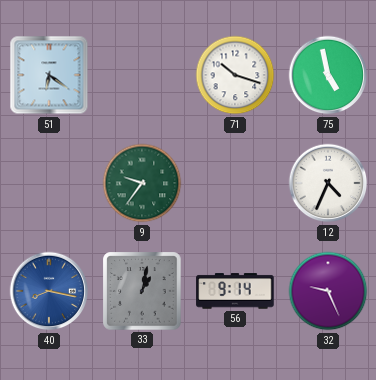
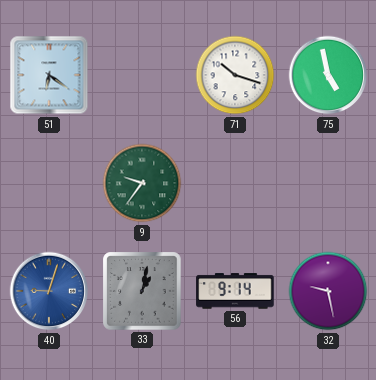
12: 4:34 -> none (328, 183)
40: 8:17 -> 9:03 (49, 291)
32: 9:26 -> 9:28 (328, 291)
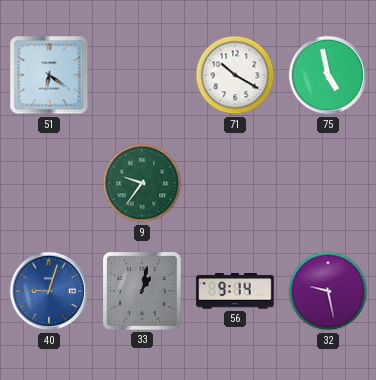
71: 10:18 -> 10:20 (235, 75)
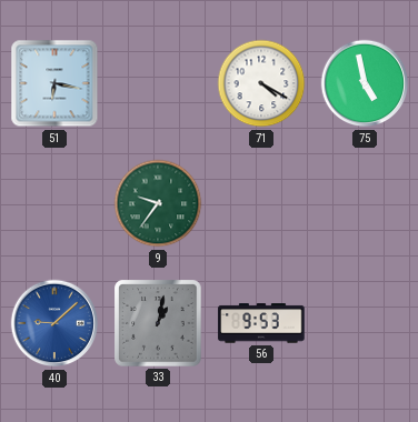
51: 6:21 -> 6:17 (54, 83)
71: 10:20 -> 4:20 (261, 83)
40: 9:03 -> 9:08 (54, 323)
56: 9:14 -> 9:53 (261, 323)
32: 9:28 -> none (328, 291)
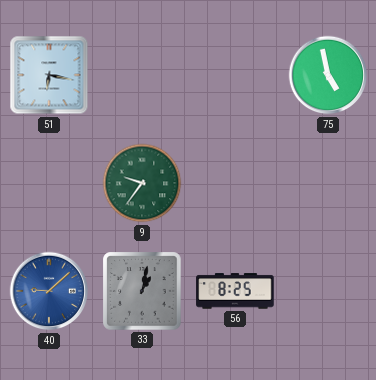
71: 4:20 -> none (261, 83)
56: 9:53 -> 8:25 (235, 291)
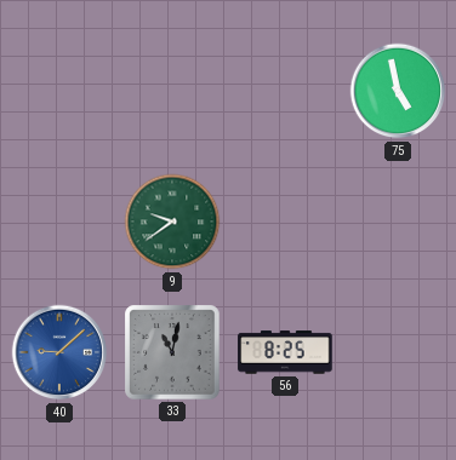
51: 6:17 -> none (49, 75)
9: 9:36 -> 9:39 (172, 222)
33: 1:02 -> 11:02 (172, 352)
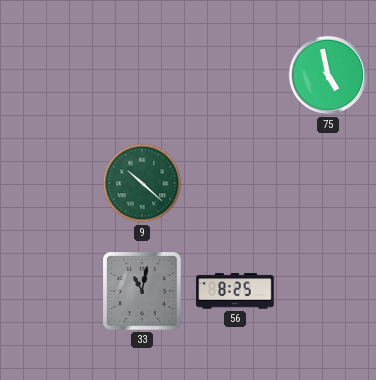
9: 9:39 -> 10:22 (142, 183)
40: 9:08 -> none (59, 352)
